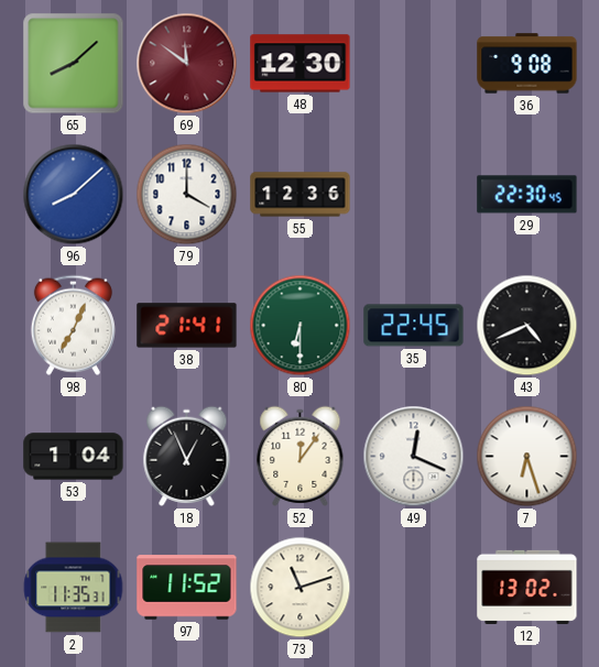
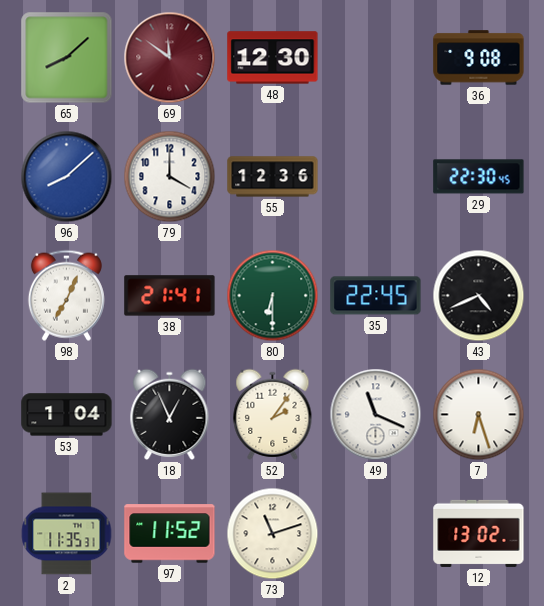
52: 12:06 -> 2:06 (273, 414)
49: 12:19 -> 11:19 (376, 415)
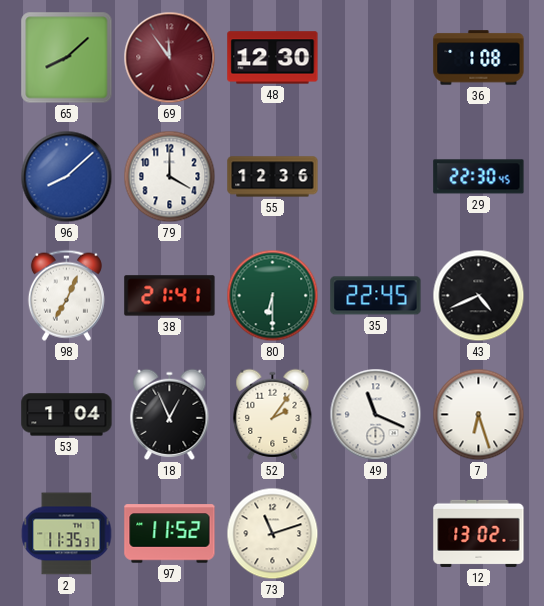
69: 11:51 -> 11:54 (170, 58)
36: 9:08 -> 1:08 (479, 58)
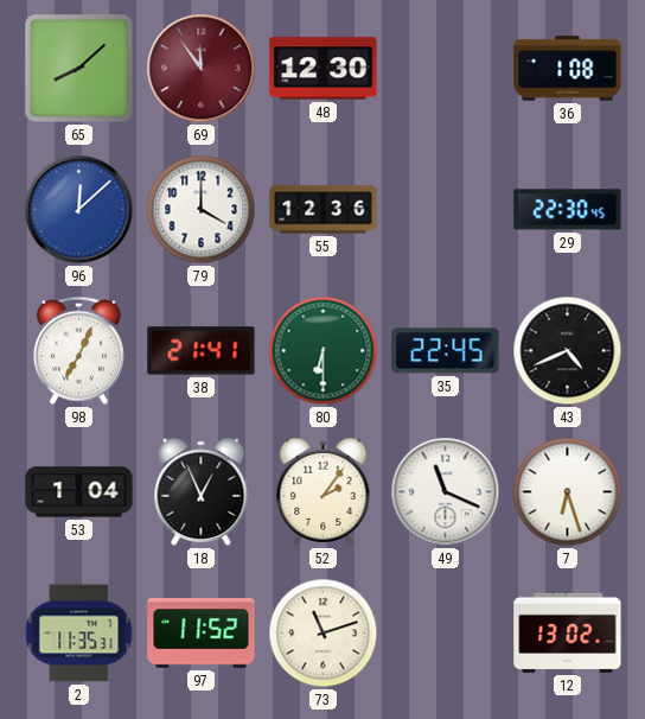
96: 8:08 -> 12:08 (79, 210)
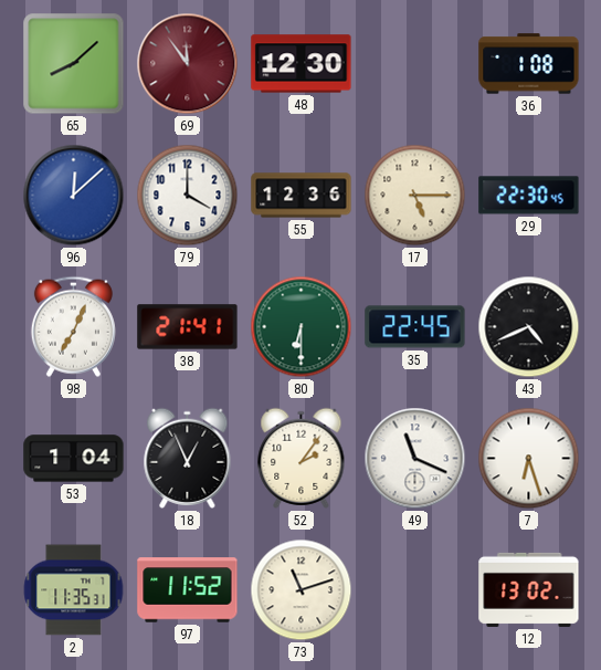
17: none -> 5:15 (415, 196)
